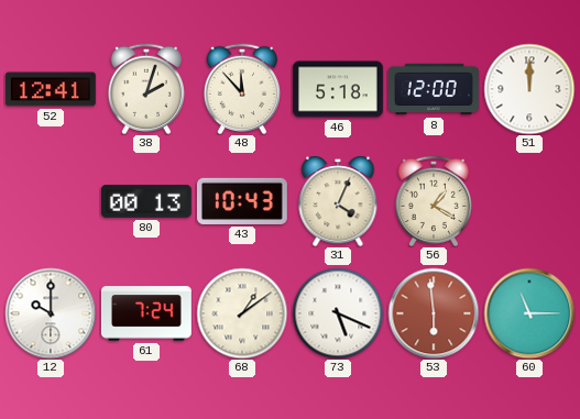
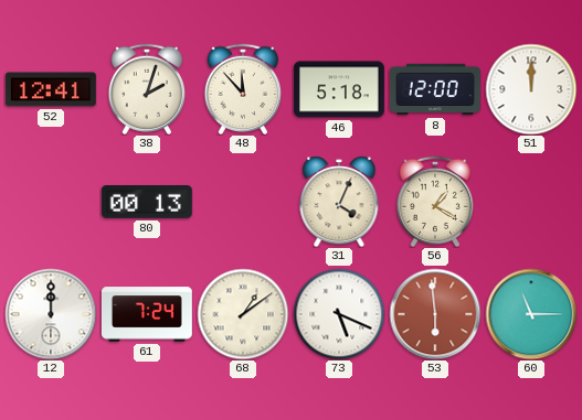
43: 10:43 -> none (242, 201)
12: 10:00 -> 12:00 (51, 314)
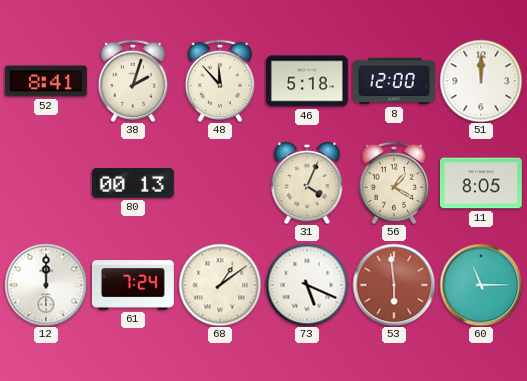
52: 12:41 -> 8:41 (46, 81)
11: none -> 8:05 (481, 183)
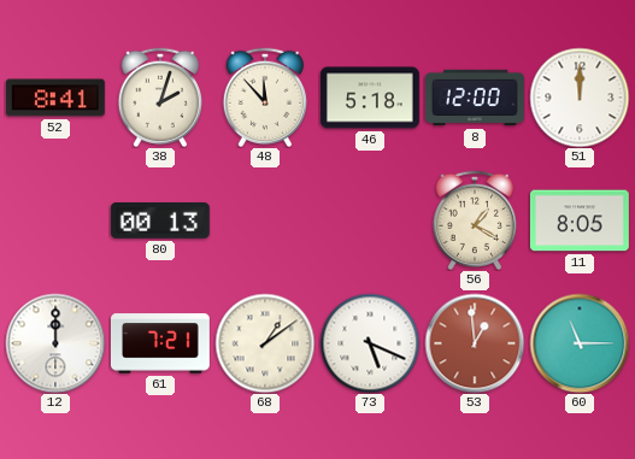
31: 4:04 -> none (307, 183)
61: 7:24 -> 7:21 (160, 343)
53: 5:59 -> 12:59 (475, 343)
